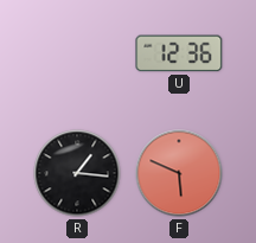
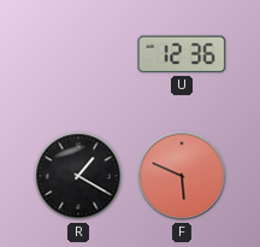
R: 1:16 -> 1:20 (78, 176)
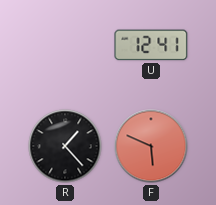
U: 12:36 -> 12:41 (151, 45)
R: 1:20 -> 1:23 (65, 146)
